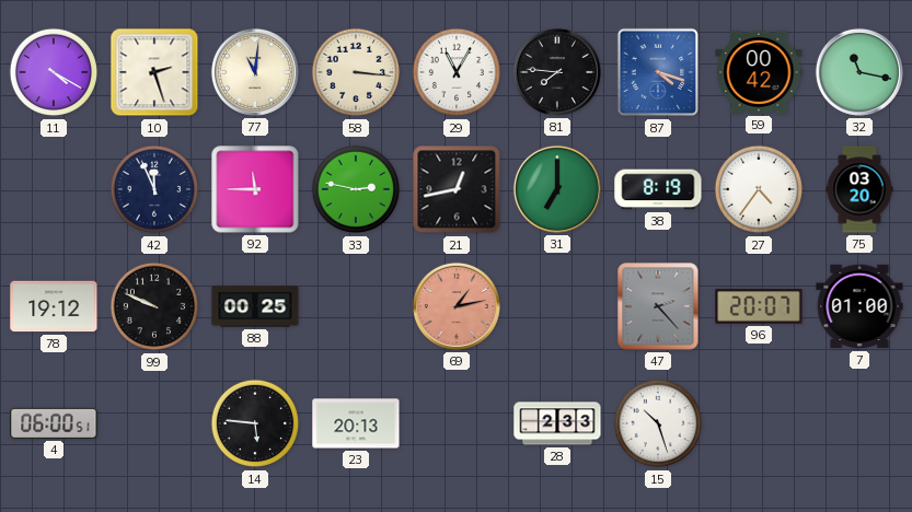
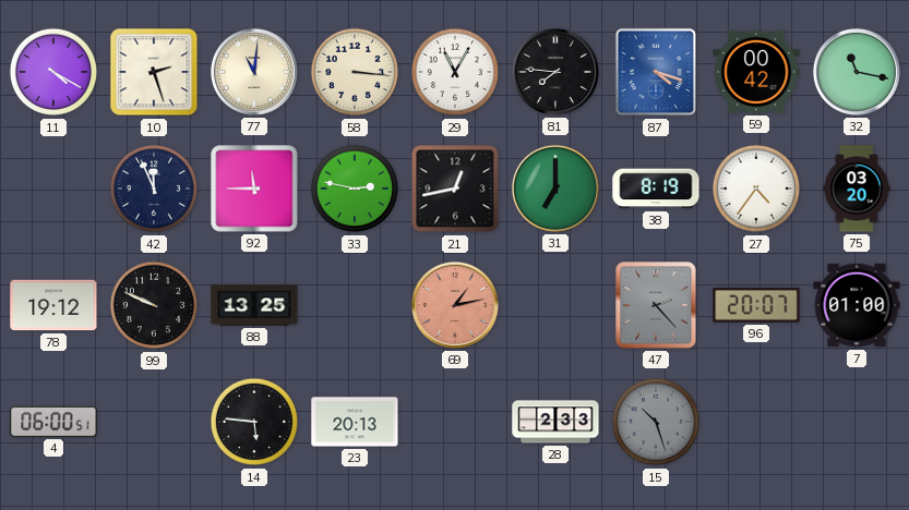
88: 00:25 -> 13:25 (254, 305)
15 dial: white -> grey (656, 422)
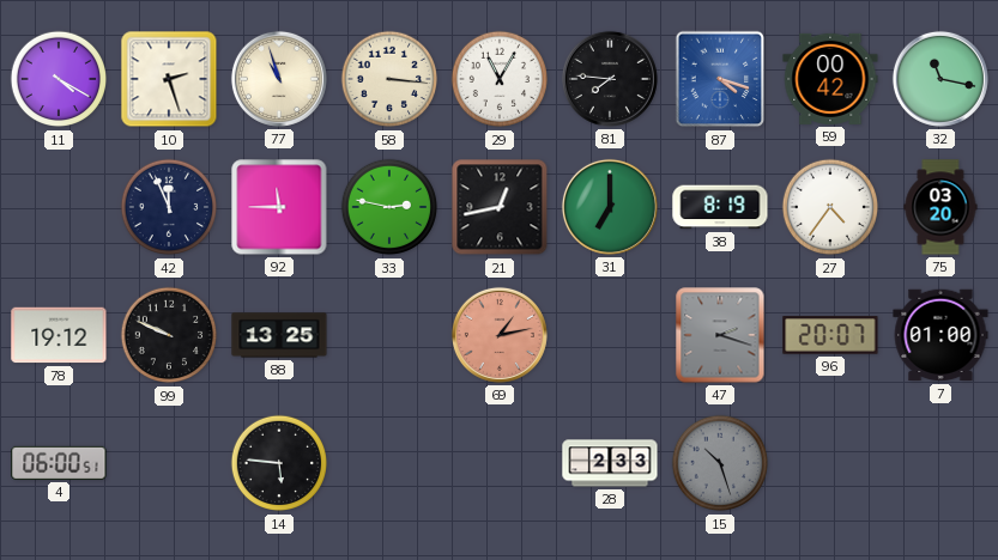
77: 11:01 -> 10:57 (279, 79)
47: 2:23 -> 2:18 (720, 335)
23: 20:13 -> none (355, 422)
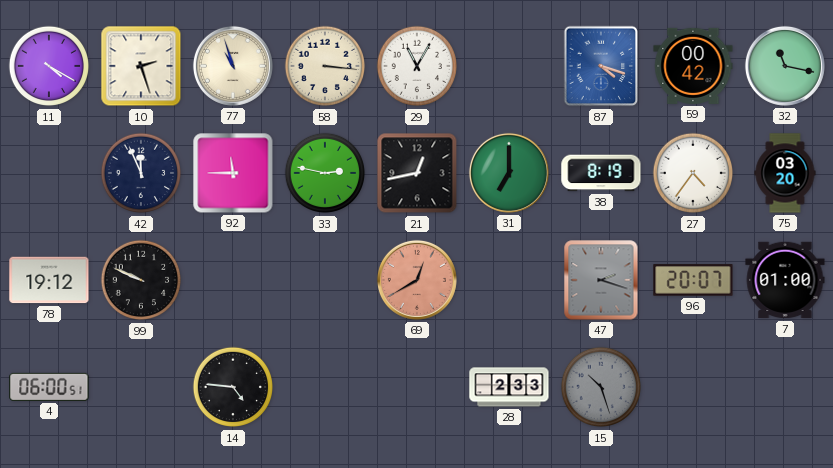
81: 7:46 -> none (610, 79)
88: 13:25 -> none (279, 335)
69: 1:13 -> 12:40 (417, 280)
14: 5:46 -> 4:46 (233, 387)
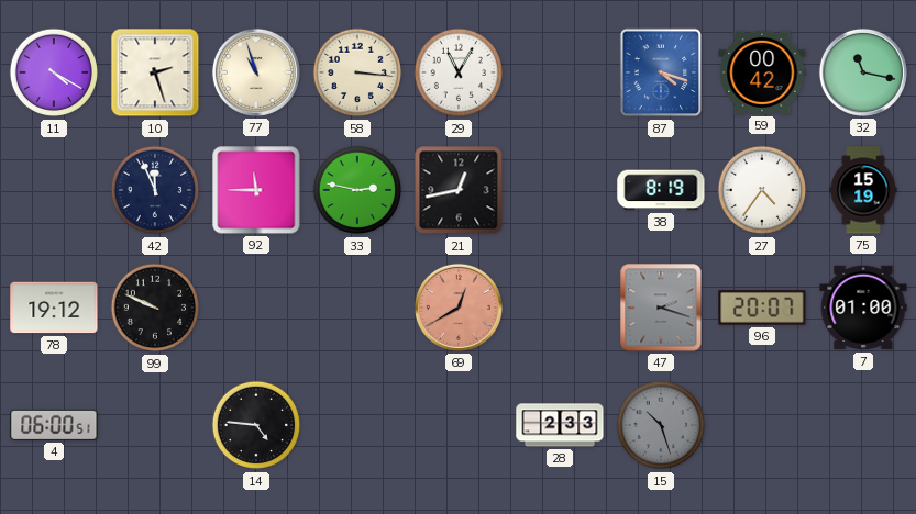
31: 7:00 -> none (509, 173)
75: 03:20 -> 15:19 (863, 190)
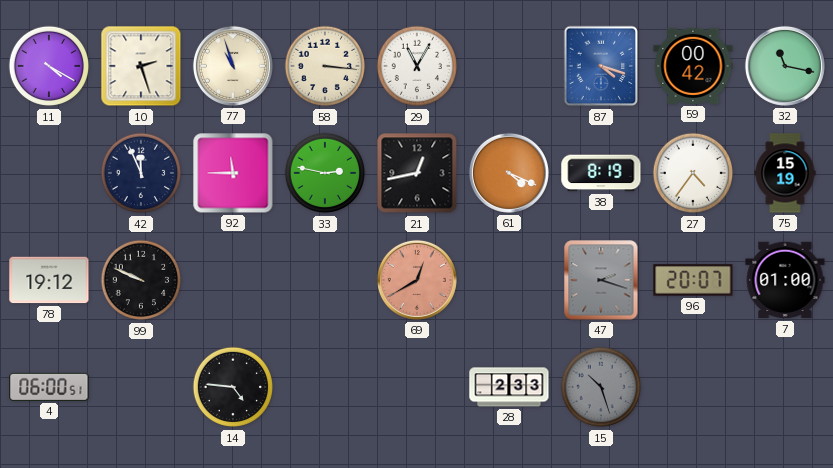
61: none -> 4:19 (509, 173)
